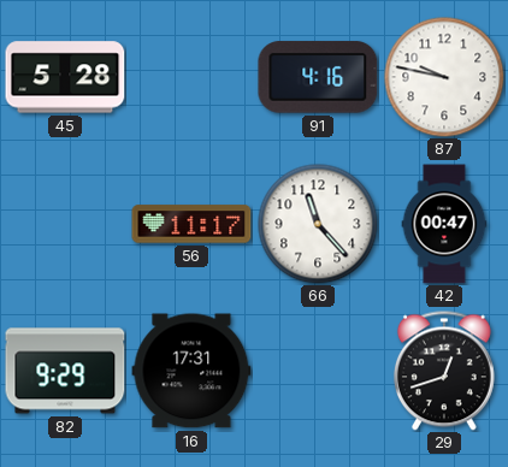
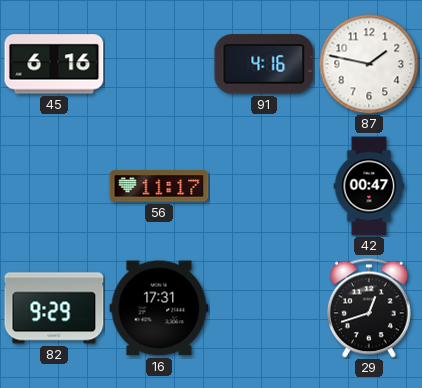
45: 5:28 -> 6:16 (54, 64)
87: 9:47 -> 1:47 (369, 64)
66: 11:23 -> none (318, 224)
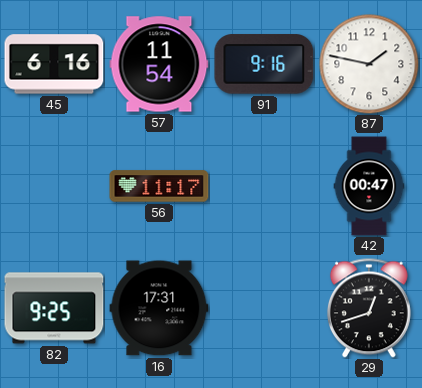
57: none -> 11:54 (159, 64)
91: 4:16 -> 9:16 (264, 64)
82: 9:29 -> 9:25 (54, 308)
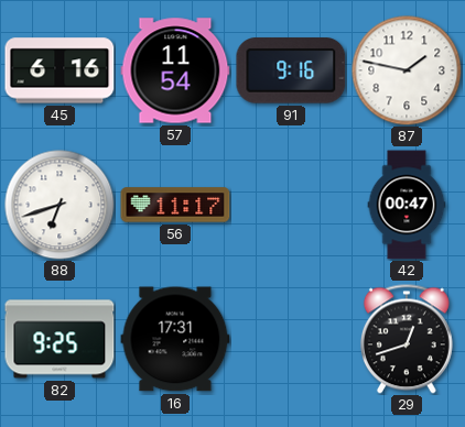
88: none -> 6:42 (60, 205)
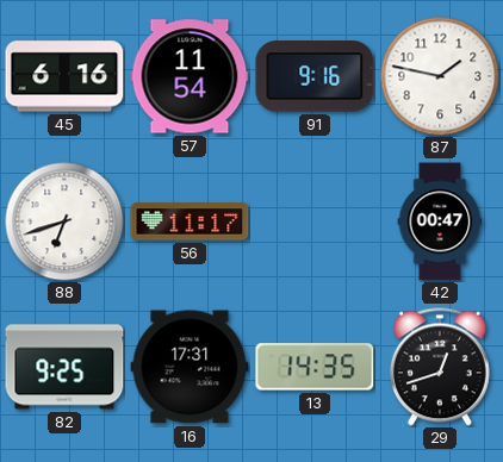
13: none -> 14:35 (315, 367)
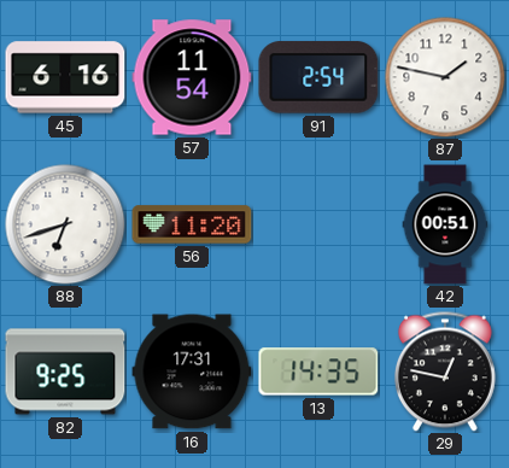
91: 9:16 -> 2:54 (318, 77)
56: 11:17 -> 11:20 (192, 224)
42: 00:47 -> 00:51 (445, 224)
29: 12:42 -> 12:47 (445, 372)
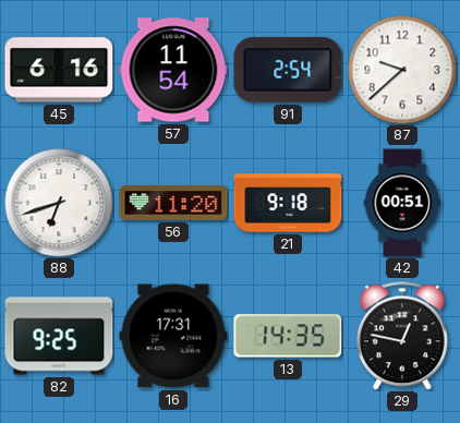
87: 1:47 -> 9:38 (402, 70)
21: none -> 9:18 (288, 203)
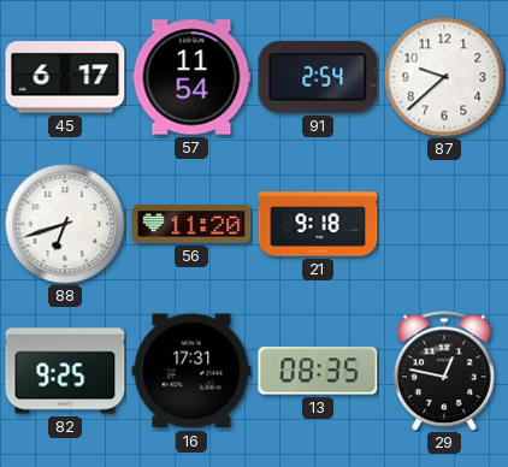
45: 6:16 -> 6:17 (65, 77)
42: 00:51 -> none (402, 203)
13: 14:35 -> 08:35 (318, 371)
